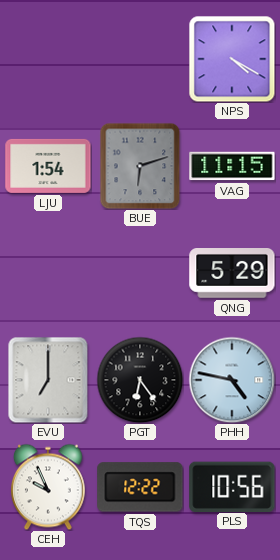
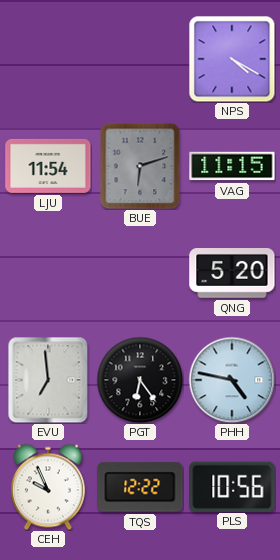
LJU: 1:54 -> 11:54 (48, 166)
QNG: 5:29 -> 5:20 (232, 274)
EVU: 7:00 -> 6:59 (48, 380)
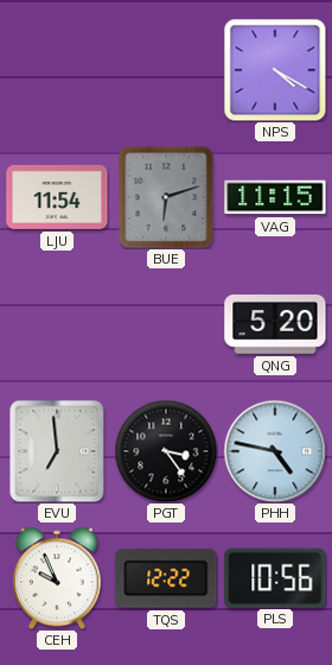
PGT: 6:24 -> 3:24 (166, 451)
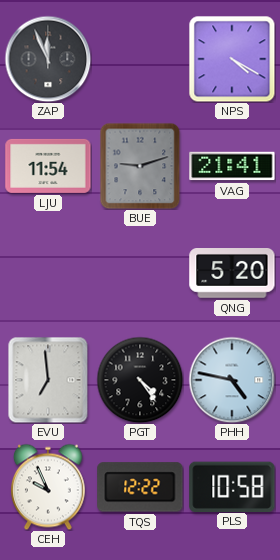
ZAP: none -> 11:56 (48, 59)
BUE: 6:12 -> 9:12 (140, 166)
VAG: 11:15 -> 21:41 (232, 166)
PGT: 3:24 -> 4:24 (140, 380)
PLS: 10:56 -> 10:58 (232, 486)
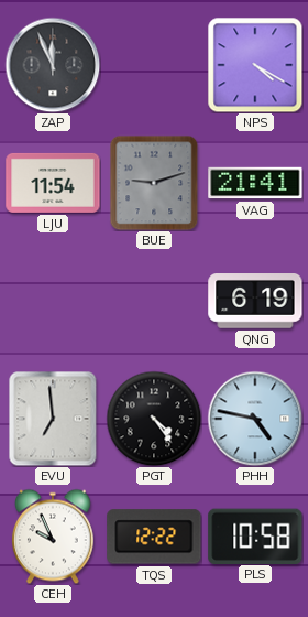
QNG: 5:20 -> 6:19 (255, 302)
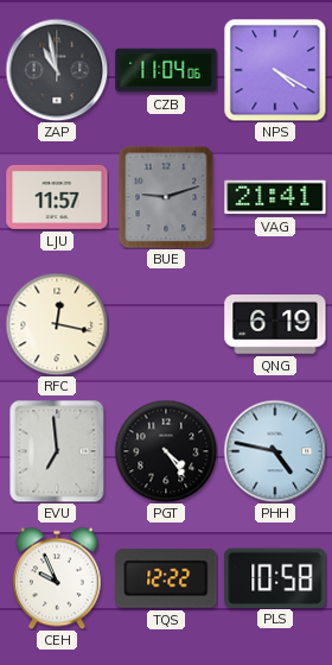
ZAP: 11:56 -> 10:58 (57, 70)
CZB: none -> 11:04 (166, 70)
LJU: 11:54 -> 11:57 (57, 197)
RFC: none -> 12:17 (57, 324)
